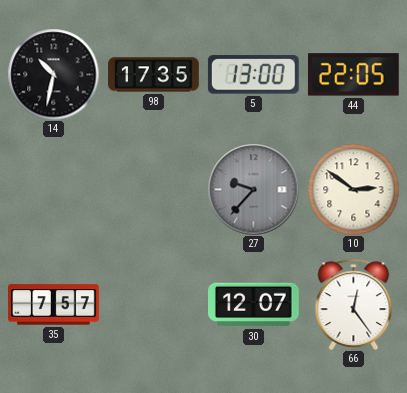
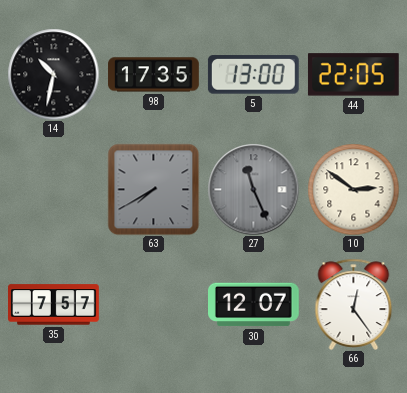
63: none -> 7:40 (153, 189)
27: 9:37 -> 11:26 (253, 189)
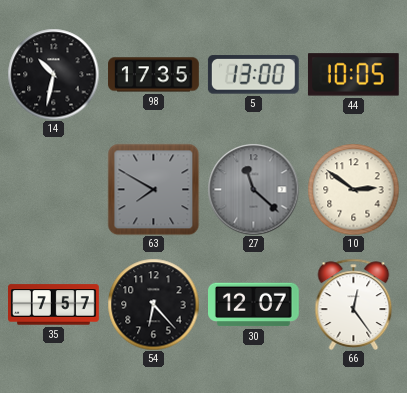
44: 22:05 -> 10:05 (353, 75)
63: 7:40 -> 7:50 (153, 189)
27: 11:26 -> 11:22 (253, 189)
54: none -> 6:23 (153, 304)
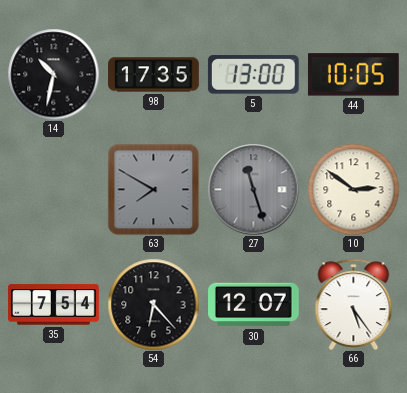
27: 11:22 -> 11:27 (253, 189)
35: 7:57 -> 7:54 (54, 305)
66: 12:24 -> 5:24 (354, 304)
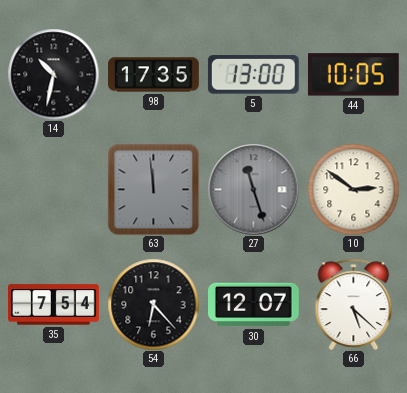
63: 7:50 -> 11:59 (153, 189)
66: 5:24 -> 5:22 (354, 304)
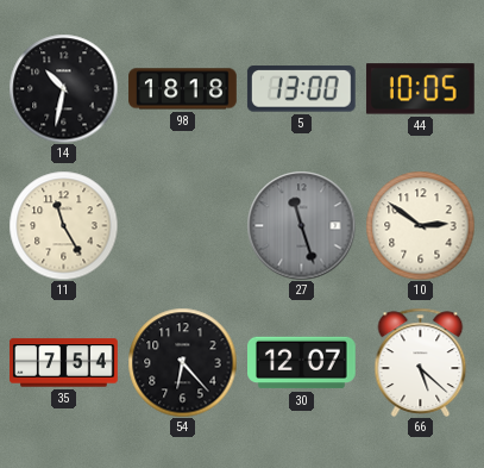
98: 17:35 -> 18:18 (183, 89)
11: none -> 11:25 (63, 225)
63: 11:59 -> none (153, 189)
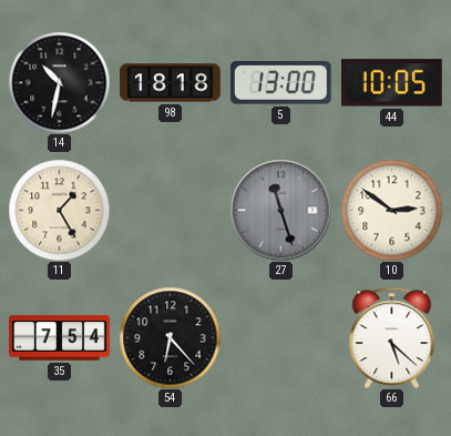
11: 11:25 -> 1:25 (59, 210)
30: 12:07 -> none (302, 363)
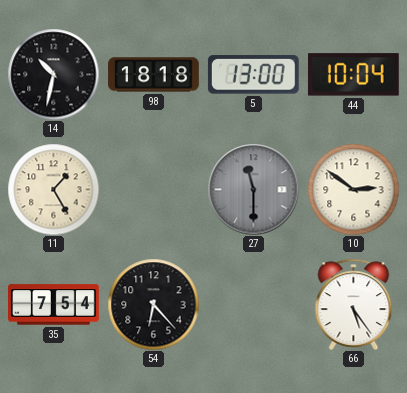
44: 10:05 -> 10:04 (353, 75)
27: 11:27 -> 11:30 (253, 189)
66: 5:22 -> 5:24 (354, 304)
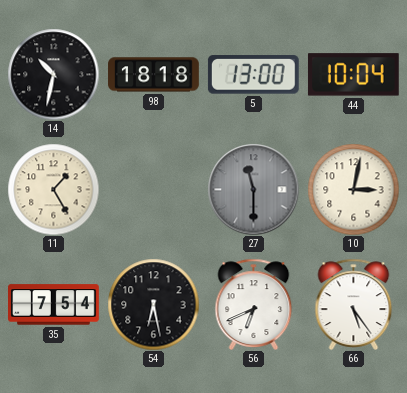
10: 2:51 -> 3:02 (353, 189)
54: 6:23 -> 6:28 (153, 304)
56: none -> 6:41 (254, 304)
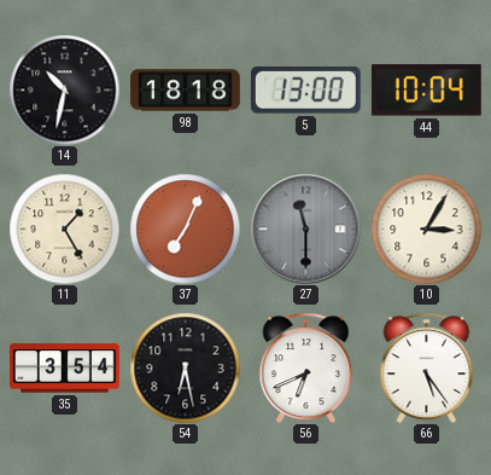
37: none -> 7:04 (185, 228)
10: 3:02 -> 3:05 (426, 228)
35: 7:54 -> 3:54 (65, 369)
